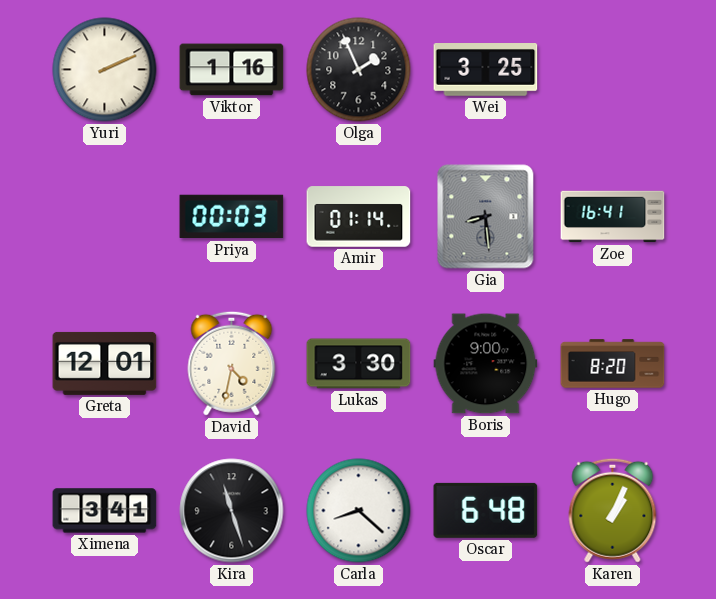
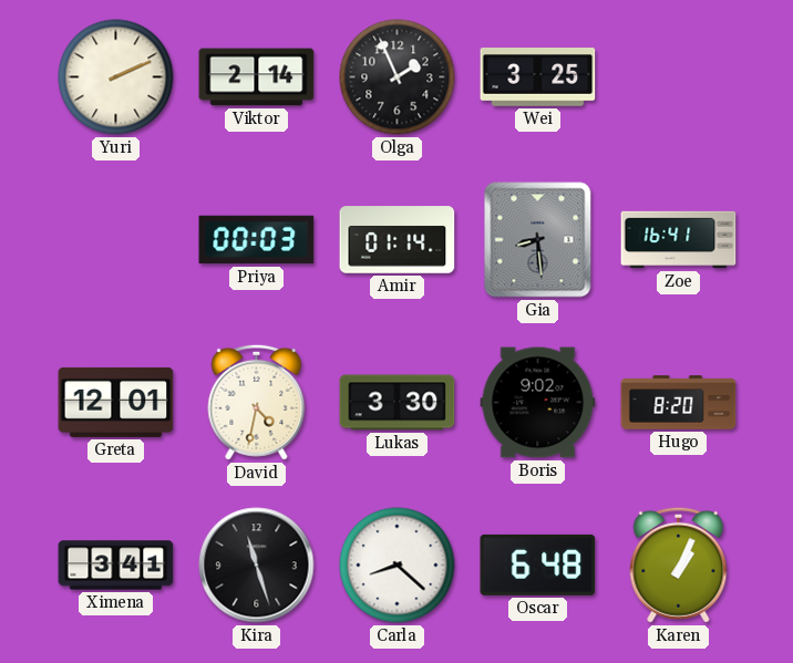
Viktor: 1:16 -> 2:14 (257, 77)
Boris: 9:00 -> 9:02 (538, 403)
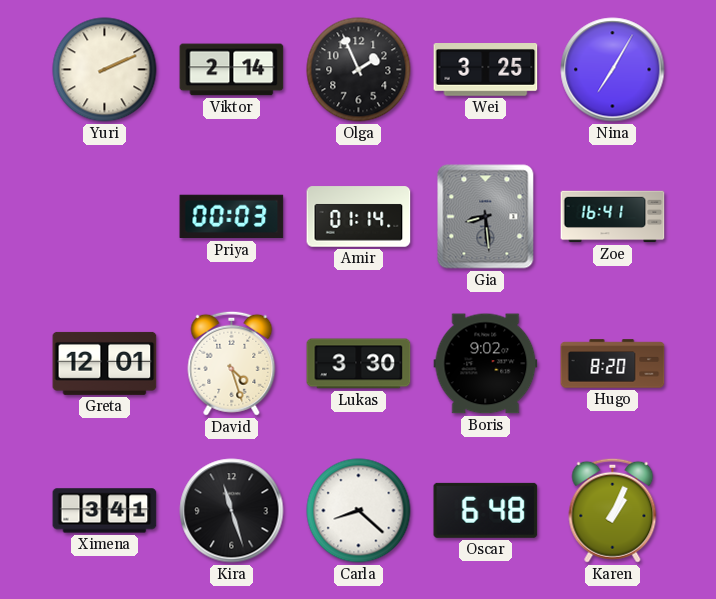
Nina: none -> 7:05 (613, 70)
David: 4:32 -> 4:27 (232, 363)
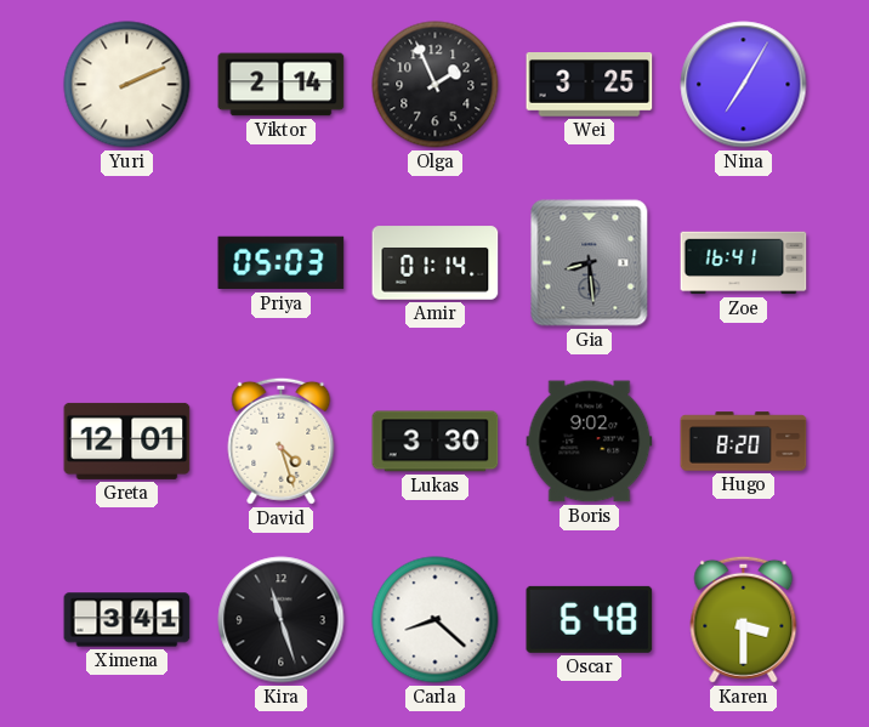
Priya: 00:03 -> 05:03 (282, 263)
Karen: 1:04 -> 3:30 (744, 619)
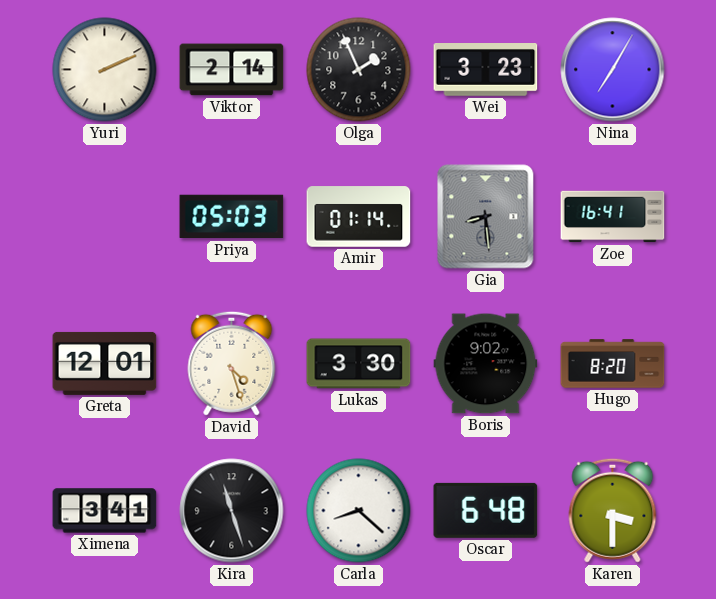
Wei: 3:25 -> 3:23 (486, 70)
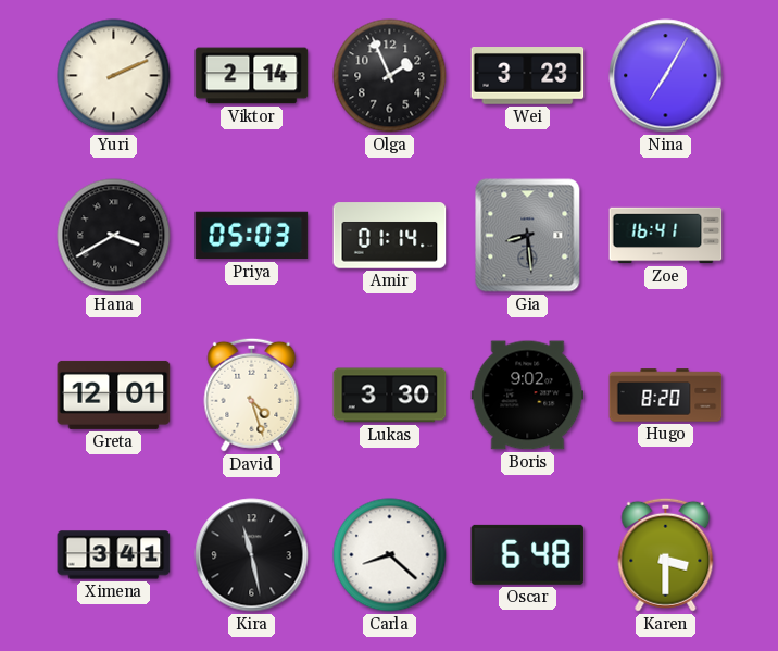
Hana: none -> 3:40 (114, 236)
Kira: 11:27 -> 11:28 (252, 555)
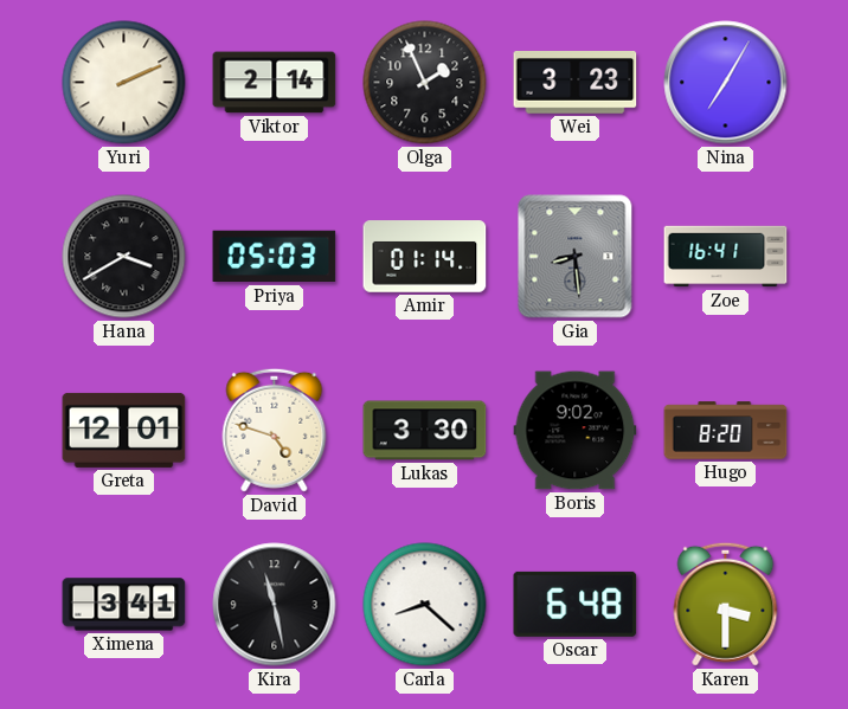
David: 4:27 -> 4:48 (275, 430)
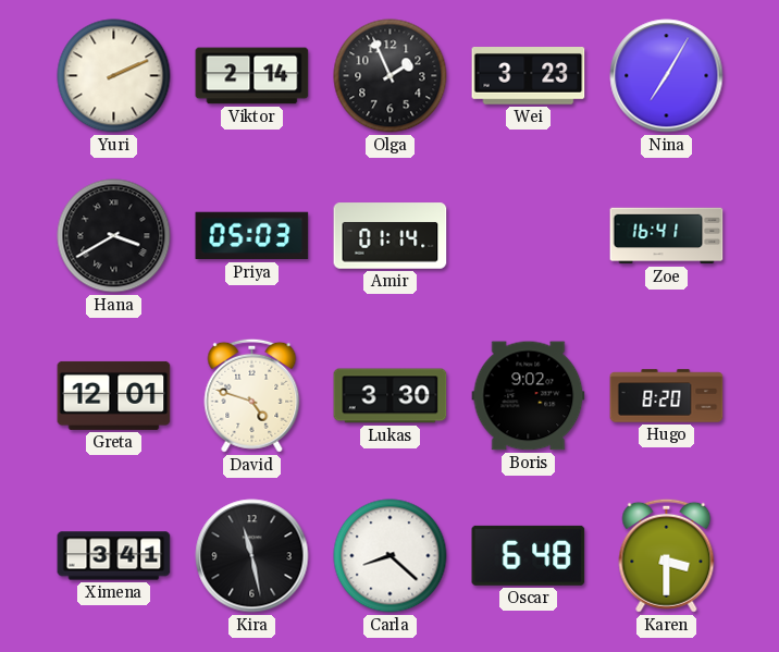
Gia: 8:29 -> none (576, 257)
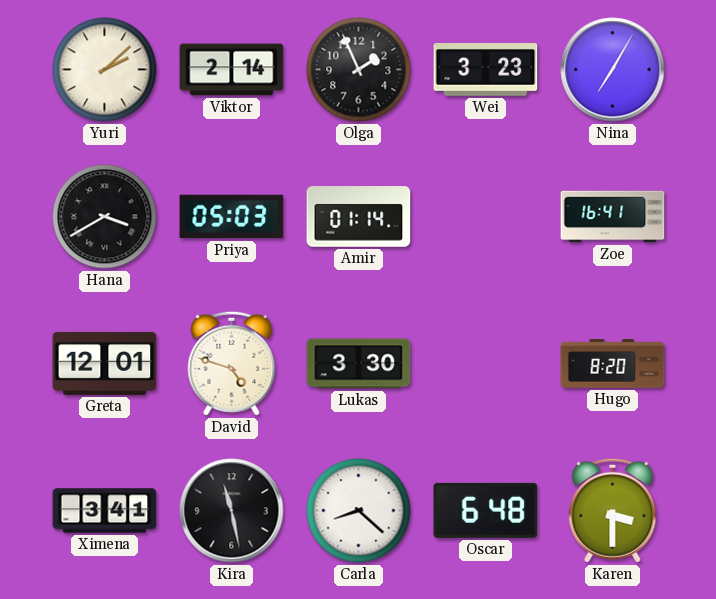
Yuri: 2:11 -> 2:08 (105, 70)
Boris: 9:02 -> none (529, 396)
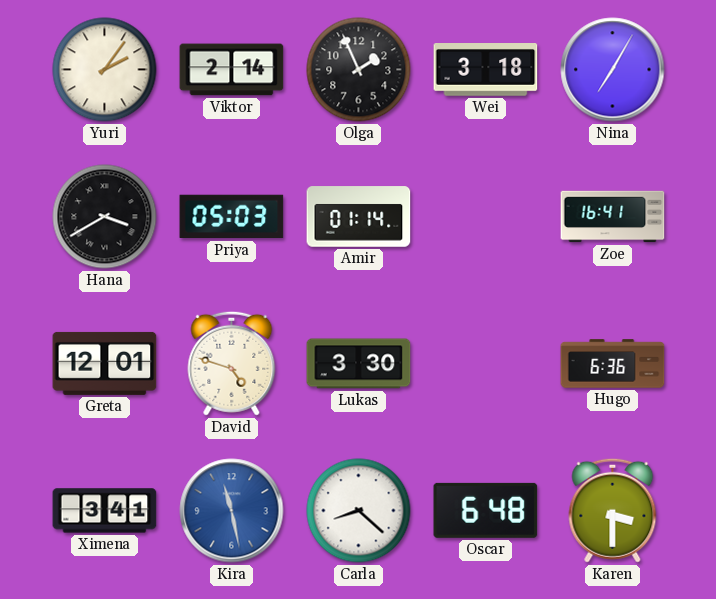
Yuri: 2:08 -> 2:06 (105, 70)
Wei: 3:23 -> 3:18 (486, 70)
Hugo: 8:20 -> 6:36 (613, 364)
Kira dial: black -> blue (232, 511)
